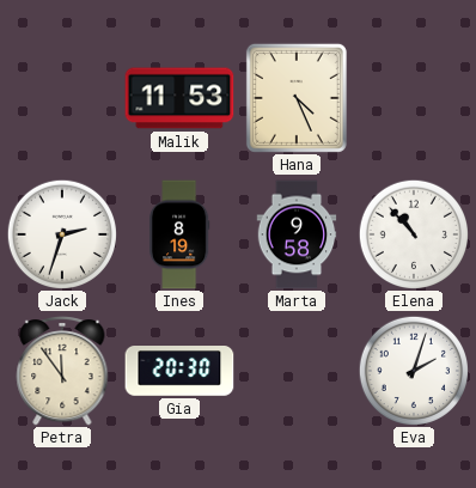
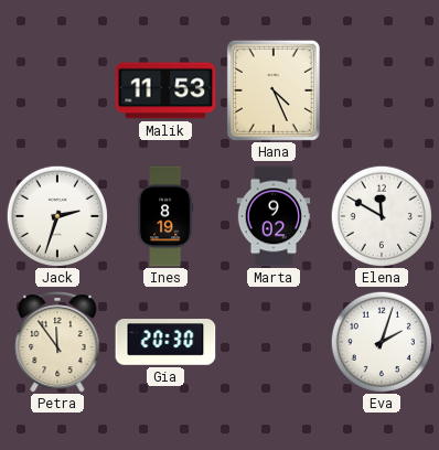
Marta: 9:58 -> 9:02 (274, 216)
Elena: 10:53 -> 11:50 (381, 215)
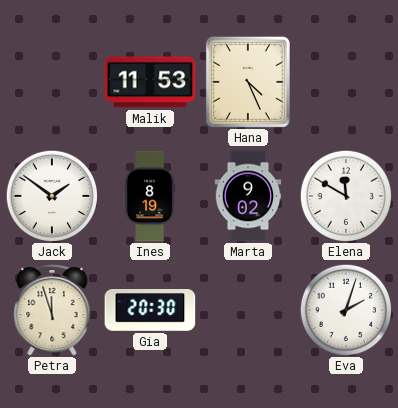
Jack: 2:33 -> 1:51 (51, 195)
Petra: 11:54 -> 11:57 (52, 311)
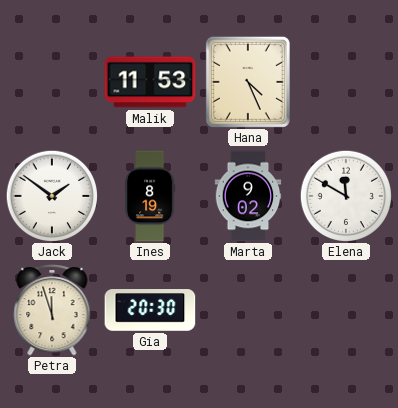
Eva: 2:03 -> none (345, 309)
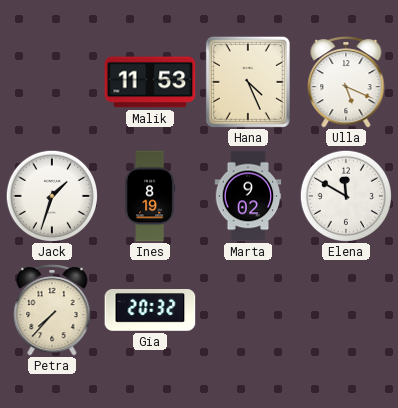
Ulla: none -> 5:19 (346, 83)
Jack: 1:51 -> 1:33 (51, 195)
Petra: 11:57 -> 7:37 (52, 311)
Gia: 20:30 -> 20:32 (150, 311)
